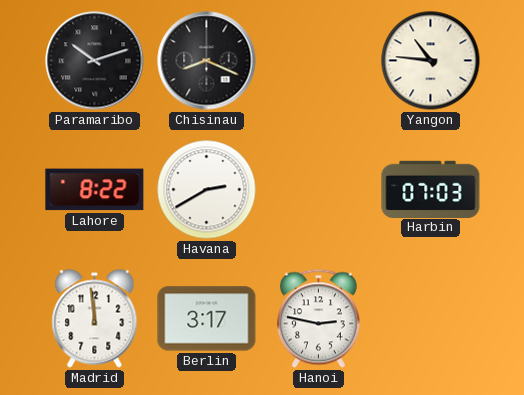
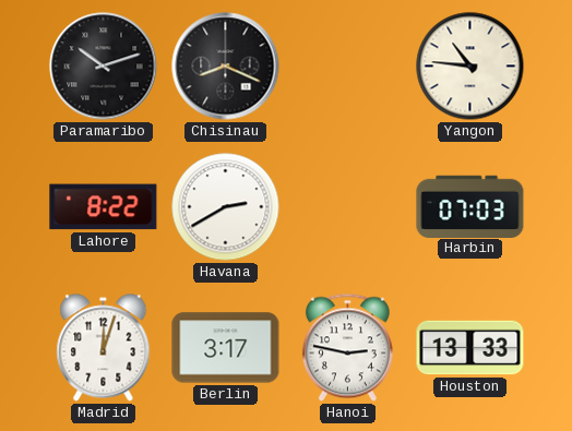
Madrid: 11:59 -> 12:03 (104, 348)
Houston: none -> 13:33 (470, 348)
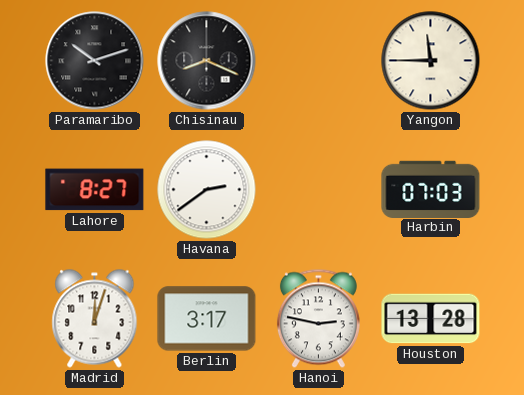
Yangon: 10:46 -> 11:45 (431, 61)
Lahore: 8:22 -> 8:27 (95, 190)
Havana: 2:40 -> 2:39 (207, 190)
Houston: 13:33 -> 13:28 (431, 319)
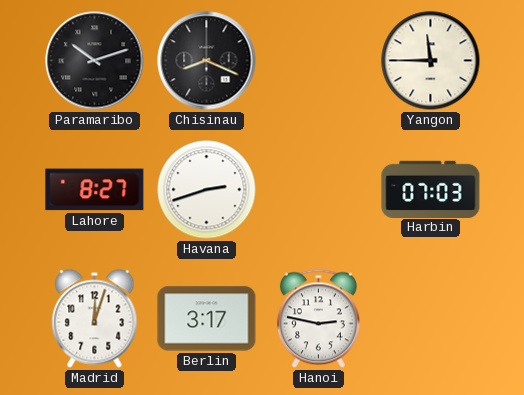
Havana: 2:39 -> 2:42 (207, 190)
Houston: 13:28 -> none (431, 319)
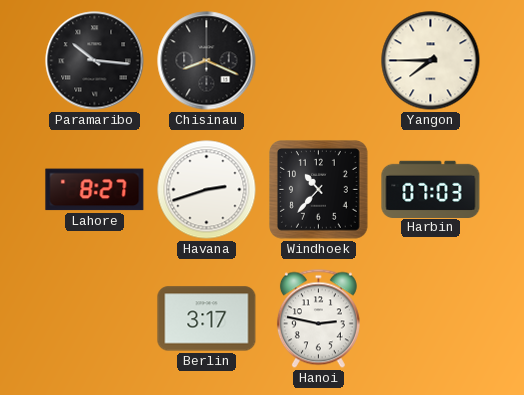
Paramaribo: 10:12 -> 10:16 (95, 61)
Yangon: 11:45 -> 7:45 (431, 61)
Windhoek: none -> 10:37 (319, 190)
Madrid: 12:03 -> none (95, 319)
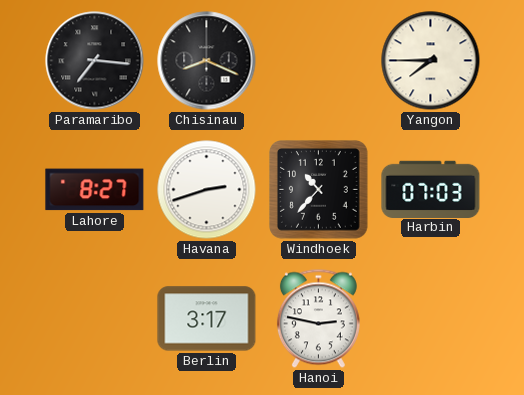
Paramaribo: 10:16 -> 7:16 (95, 61)
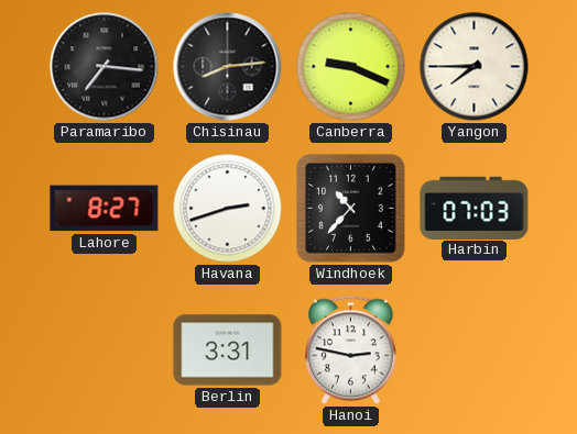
Chisinau: 8:19 -> 8:14 (228, 67)
Canberra: none -> 9:19 (351, 67)
Berlin: 3:17 -> 3:31 (228, 350)
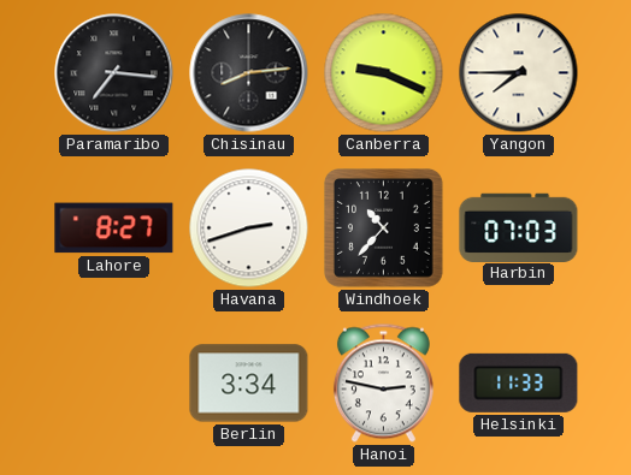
Berlin: 3:31 -> 3:34 (249, 384)
Helsinki: none -> 11:33 (519, 382)
